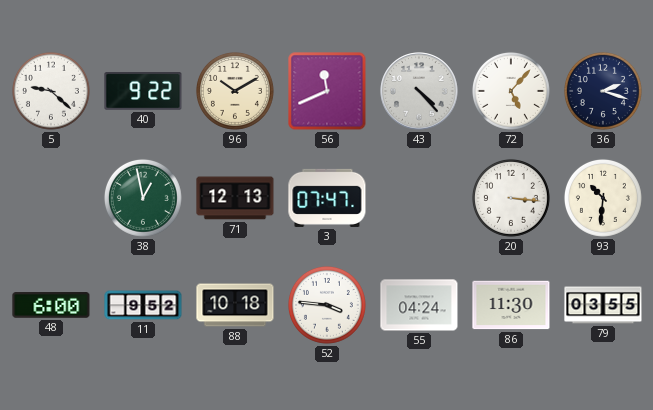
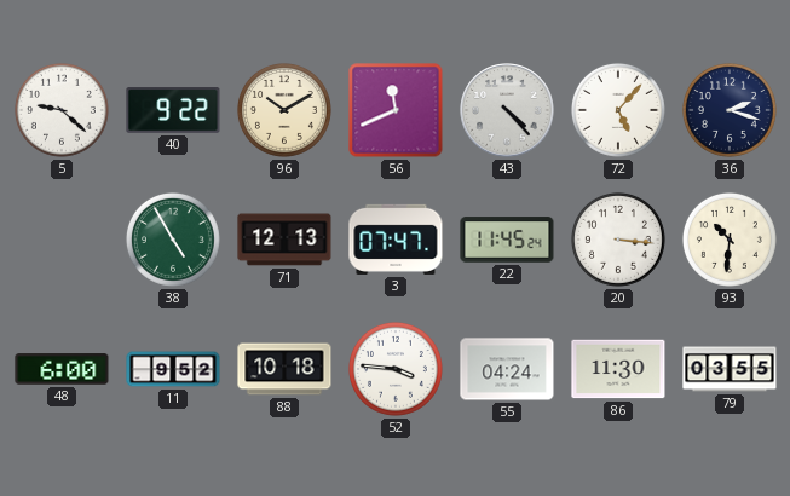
38: 12:58 -> 4:55 (173, 240)
22: none -> 11:45 (507, 240)
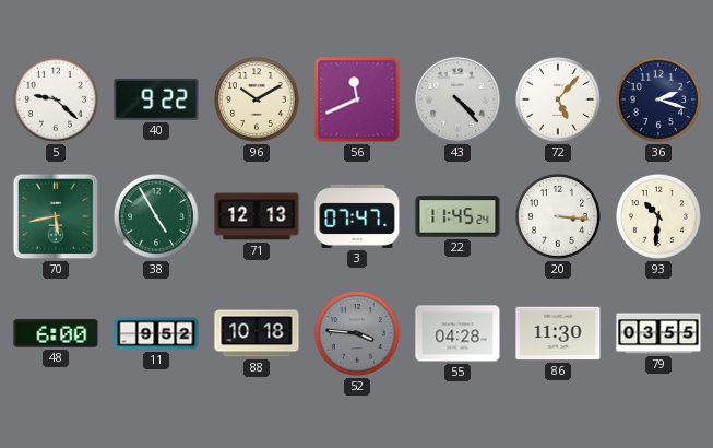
70: none -> 5:43 (56, 216)
52 dial: white -> grey (357, 333)
55: 04:24 -> 04:28 (457, 333)
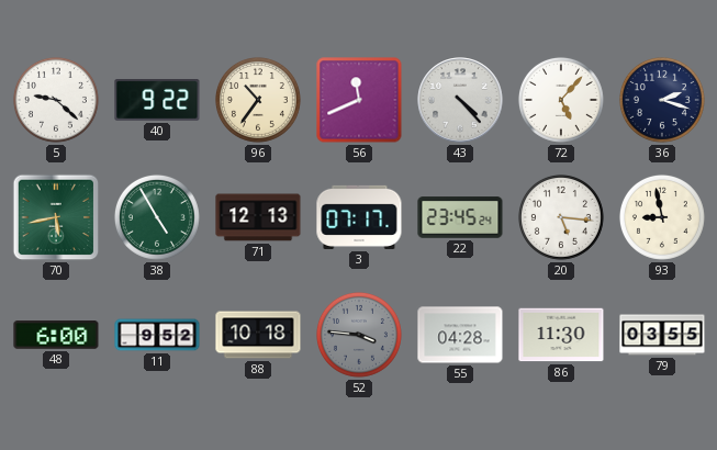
96: 10:10 -> 10:36 (258, 100)
3: 07:47 -> 07:17 (359, 217)
22: 11:45 -> 23:45 (460, 217)
20: 3:16 -> 5:16 (561, 217)
93: 10:31 -> 8:58 (662, 217)
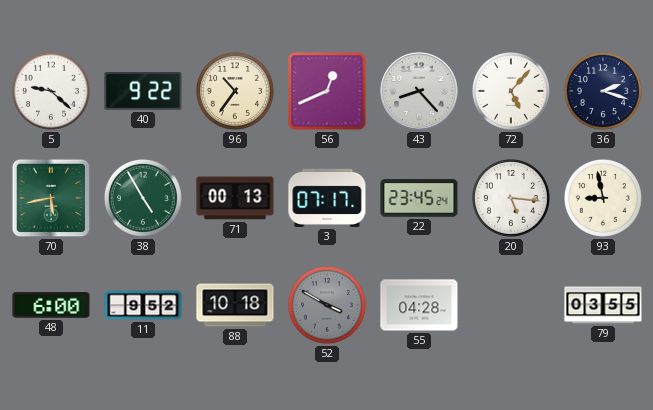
56: 11:41 -> 12:41 (327, 91)
43: 4:23 -> 8:23 (419, 91)
71: 12:13 -> 00:13 (235, 198)
52: 3:46 -> 3:50 (327, 305)
86: 11:30 -> none (561, 335)
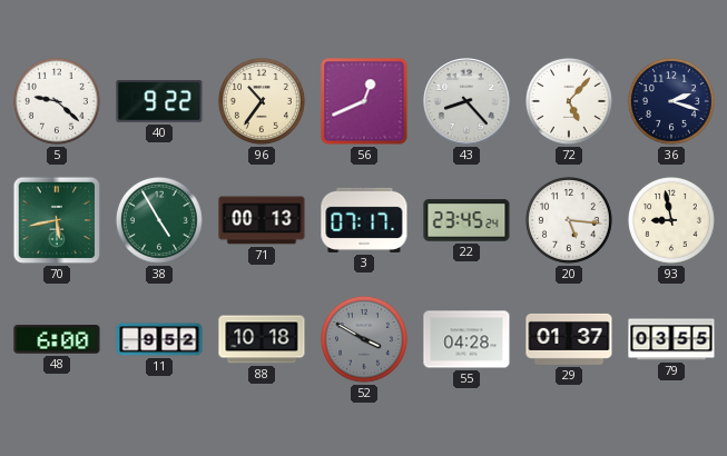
29: none -> 01:37 (569, 339)
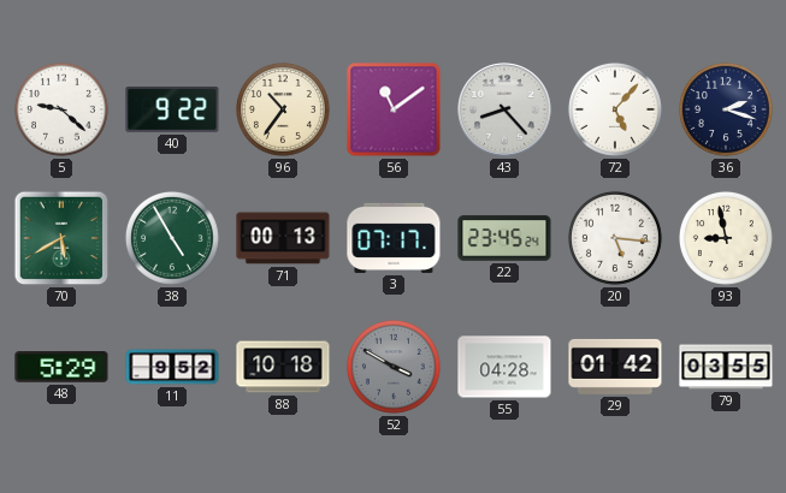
56: 12:41 -> 11:09 (394, 109)
70: 5:43 -> 5:40 (61, 238)
48: 6:00 -> 5:29 (61, 367)
29: 01:37 -> 01:42 (615, 367)
